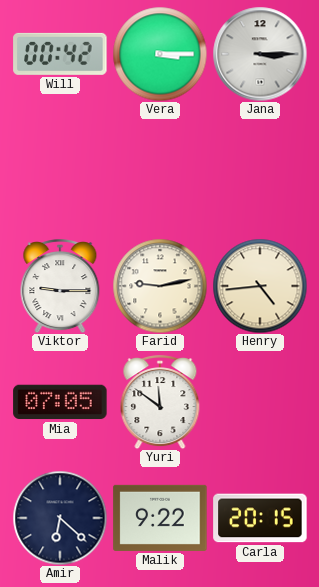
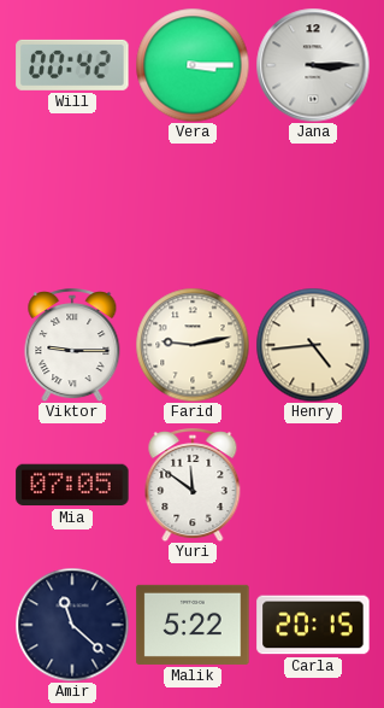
Amir: 6:22 -> 11:22 (72, 625)
Malik: 9:22 -> 5:22 (193, 625)
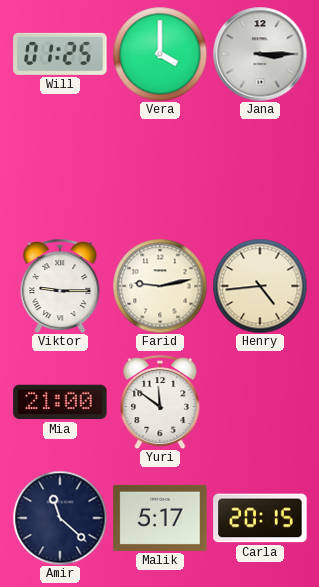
Will: 00:42 -> 01:25 (60, 54)
Vera: 3:15 -> 4:00 (160, 54)
Mia: 07:05 -> 21:00 (60, 402)
Malik: 5:22 -> 5:17 (160, 518)
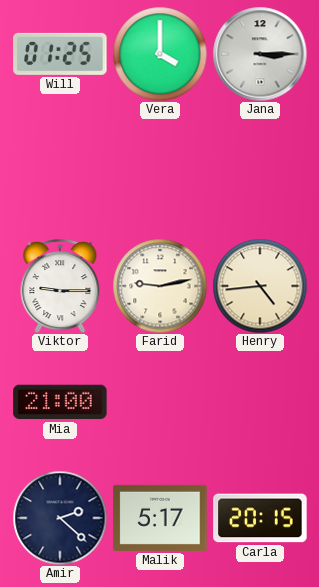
Yuri: 11:51 -> none (160, 403)
Amir: 11:22 -> 2:22 (60, 518)
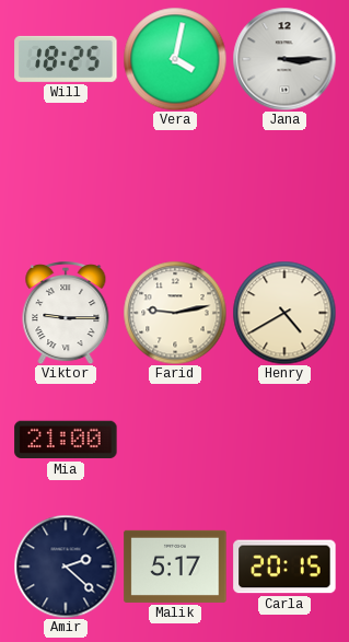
Will: 01:25 -> 18:25 (66, 59)
Vera: 4:00 -> 4:02 (175, 59)
Henry: 4:44 -> 4:40 (284, 313)
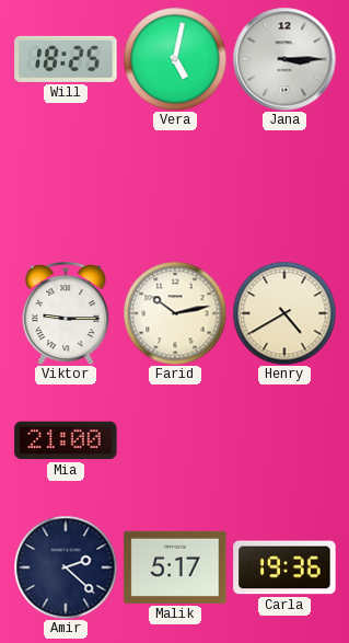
Vera: 4:02 -> 5:02 (175, 59)
Farid: 9:13 -> 10:13 (175, 313)
Carla: 20:15 -> 19:36 (284, 567)
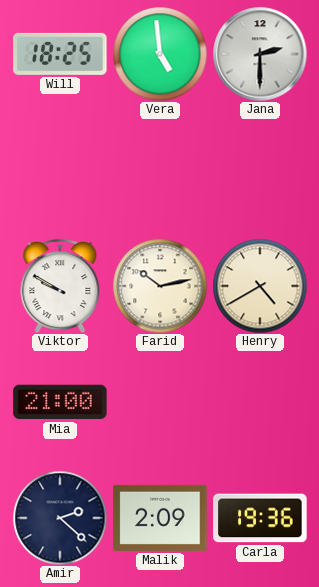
Vera: 5:02 -> 4:59 (160, 54)
Jana: 3:15 -> 2:30 (260, 54)
Viktor: 9:15 -> 9:50 (60, 287)
Malik: 5:17 -> 2:09 (160, 518)
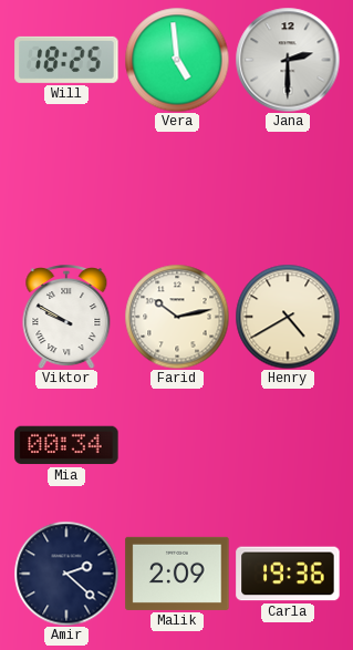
Mia: 21:00 -> 00:34 (66, 445)
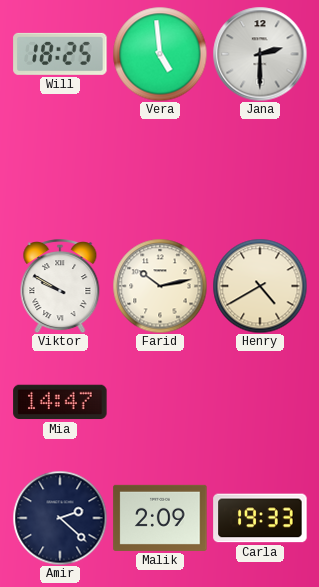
Mia: 00:34 -> 14:47 (60, 402)
Carla: 19:36 -> 19:33 (260, 518)
